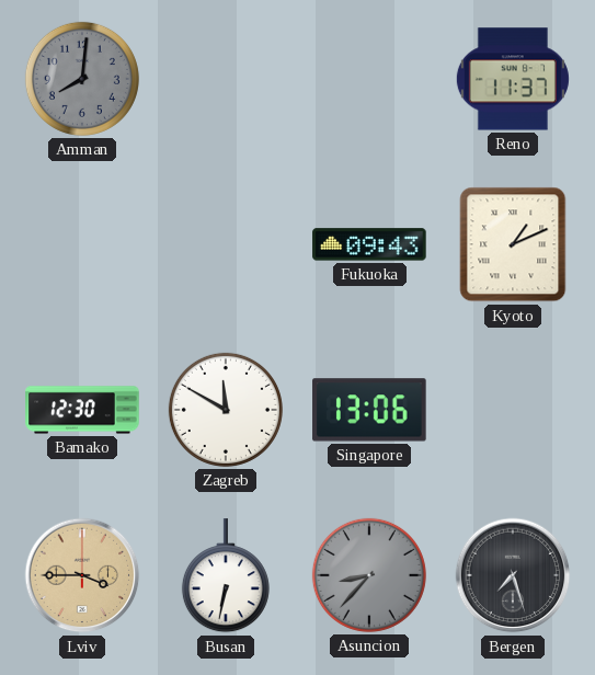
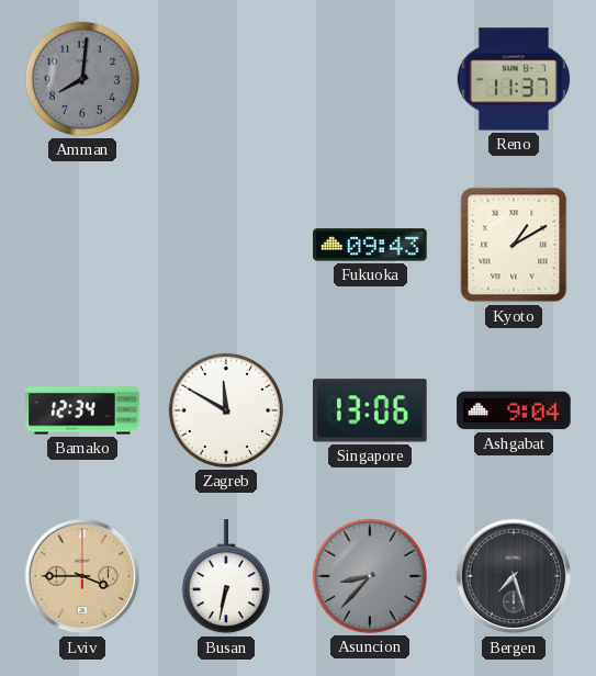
Kyoto: 1:11 -> 1:10 (514, 245)
Bamako: 12:30 -> 12:34 (82, 410)
Ashgabat: none -> 9:04 (514, 410)
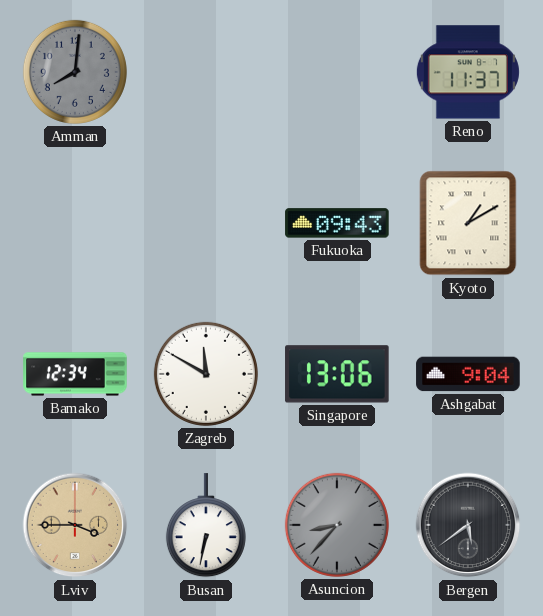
Bergen: 7:27 -> 5:39 (468, 525)
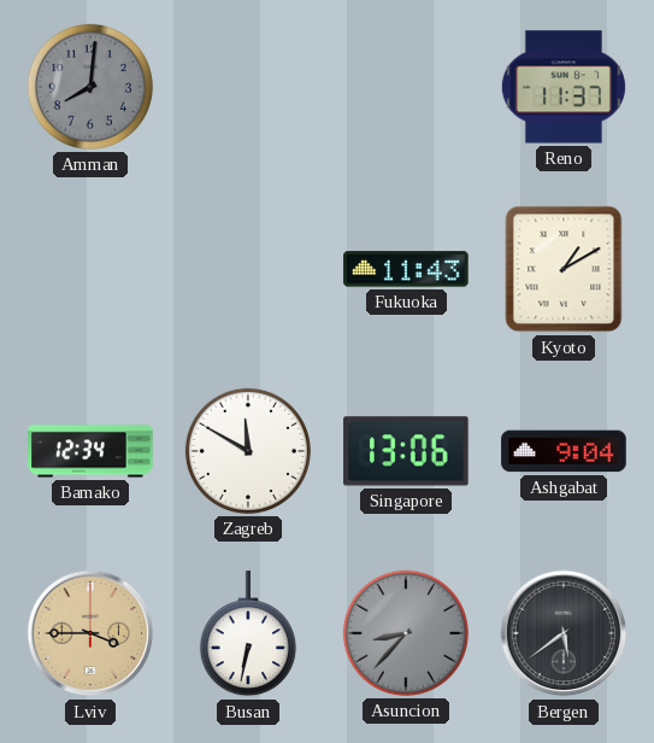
Fukuoka: 09:43 -> 11:43 (406, 269)
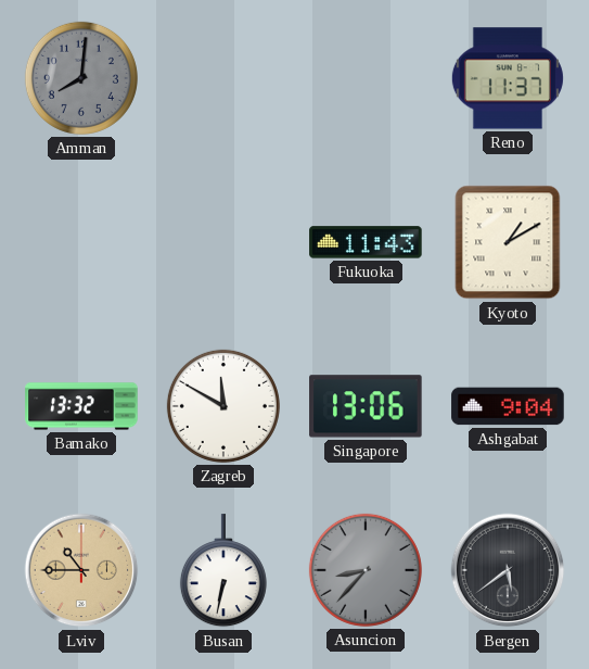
Bamako: 12:34 -> 13:32 (81, 406)
Lviv: 3:45 -> 10:45 (81, 570)
